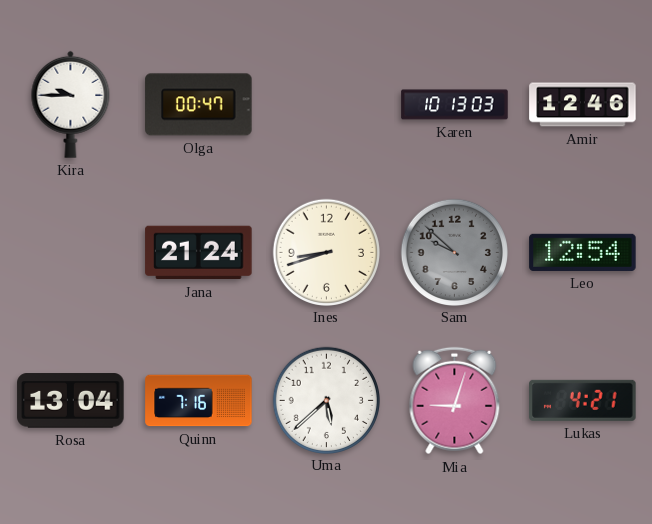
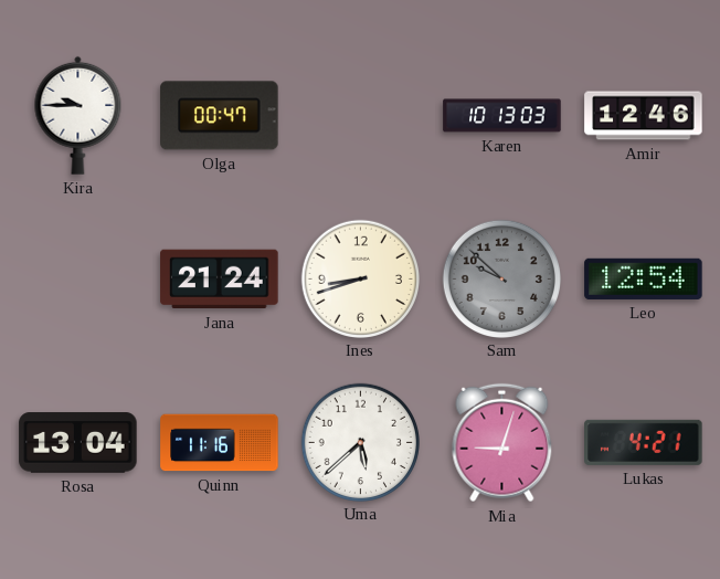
Quinn: 7:16 -> 11:16 (220, 443)
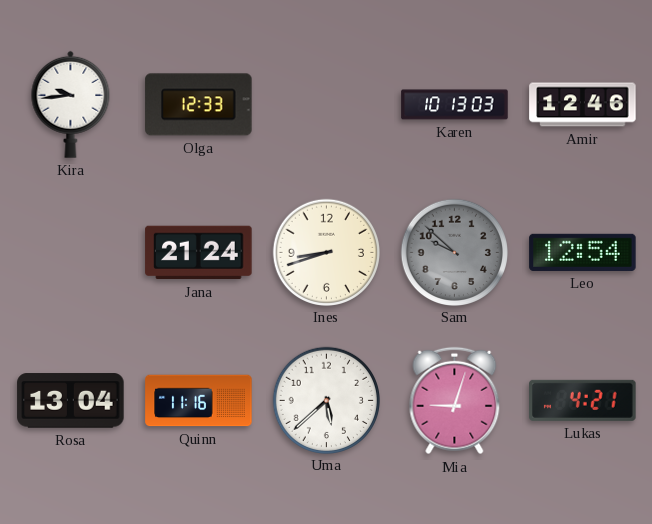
Kira: 9:45 -> 9:44 (71, 104)
Olga: 00:47 -> 12:33 (199, 105)
